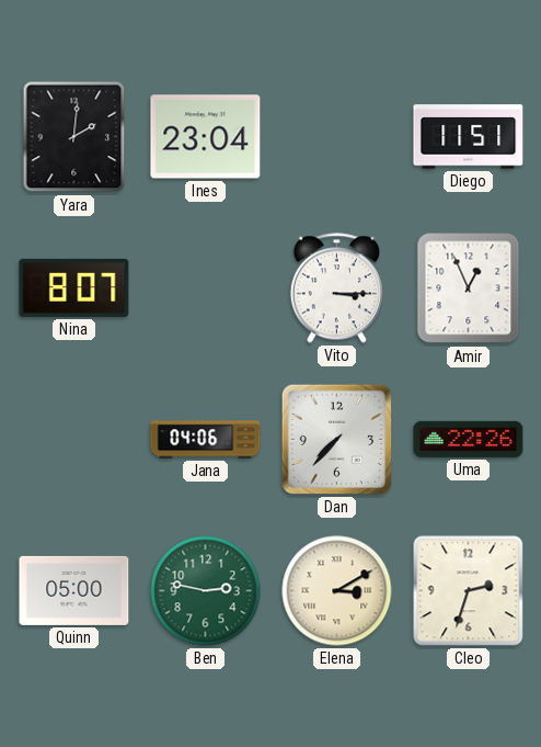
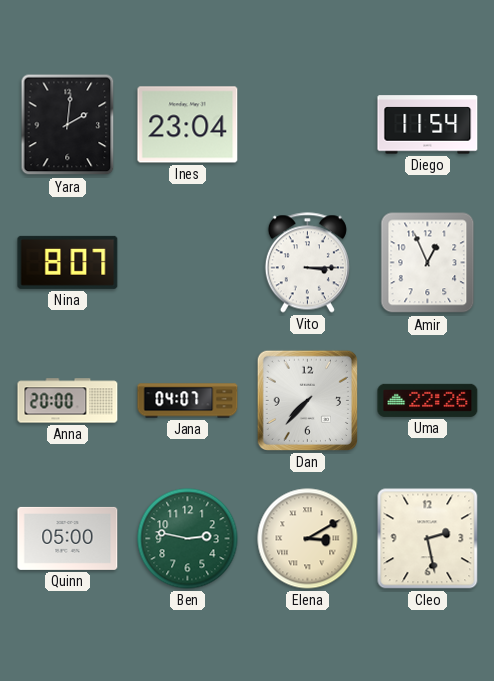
Diego: 11:51 -> 11:54 (428, 125)
Anna: none -> 20:00 (68, 401)
Jana: 04:06 -> 04:07 (188, 401)
Cleo: 2:33 -> 2:28 (428, 539)
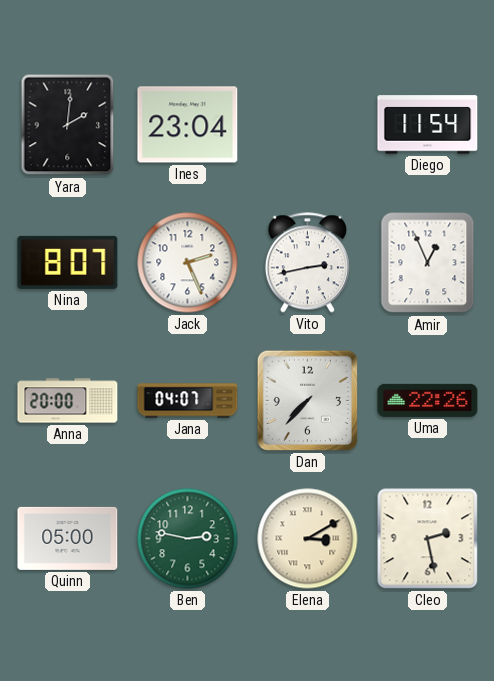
Jack: none -> 2:26 (188, 263)
Vito: 3:15 -> 2:43 (307, 263)
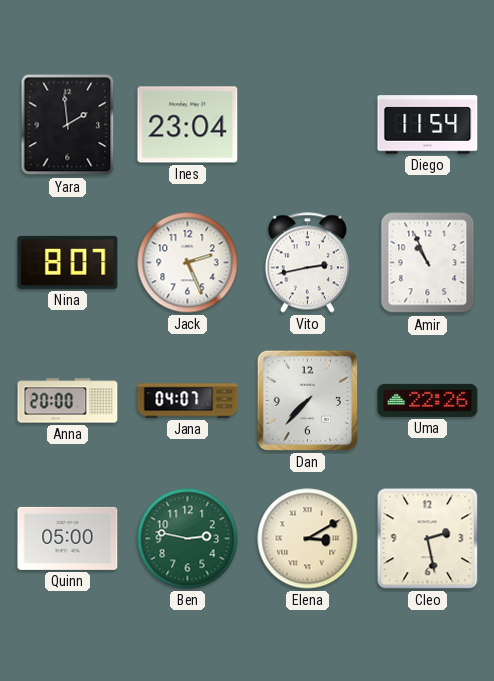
Yara: 2:01 -> 1:59 (68, 125)
Amir: 12:56 -> 10:56 (428, 263)
